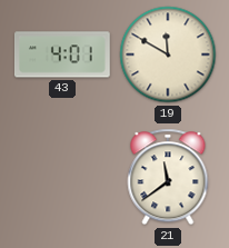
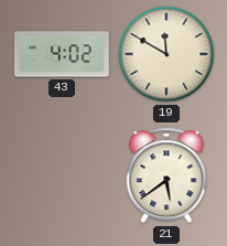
43: 4:01 -> 4:02 (62, 54)
21: 11:39 -> 5:39 (166, 175)
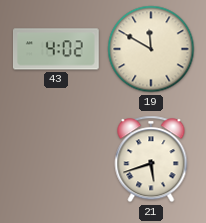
21: 5:39 -> 5:42 (151, 159)
